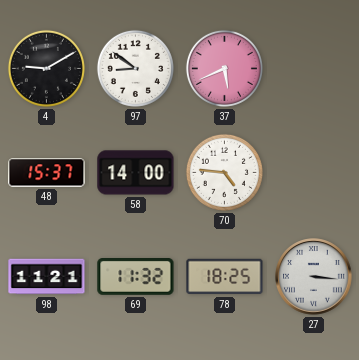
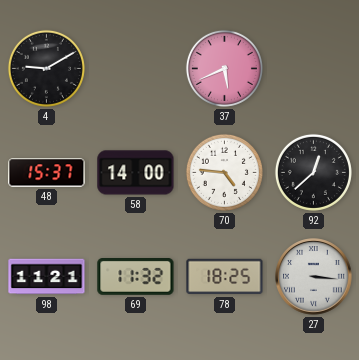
97: 8:51 -> none (135, 68)
92: none -> 12:38 (313, 172)
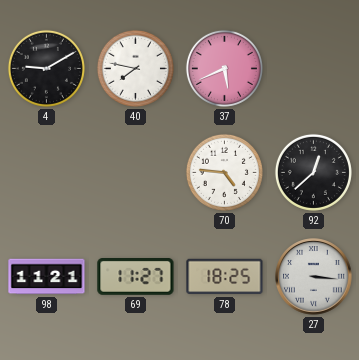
40: none -> 7:47 (135, 68)
48: 15:37 -> none (47, 173)
58: 14:00 -> none (136, 173)
69: 11:32 -> 11:27 (136, 277)
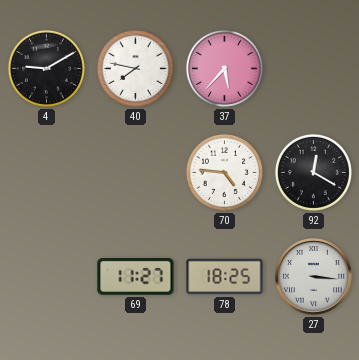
37: 5:41 -> 5:37 (224, 68)
92: 12:38 -> 12:20 (313, 172)
98: 11:21 -> none (47, 277)
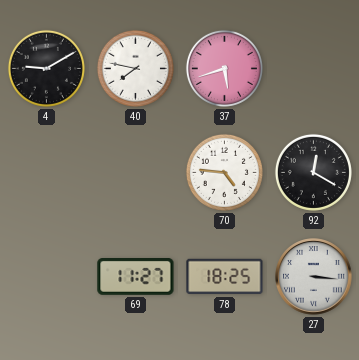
37: 5:37 -> 5:42 (224, 68)
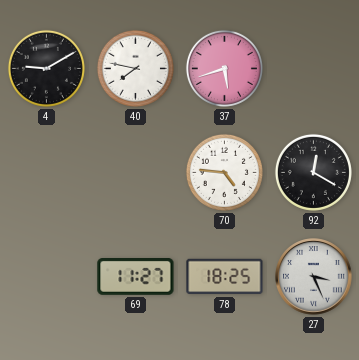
27: 3:16 -> 3:26 (314, 277)
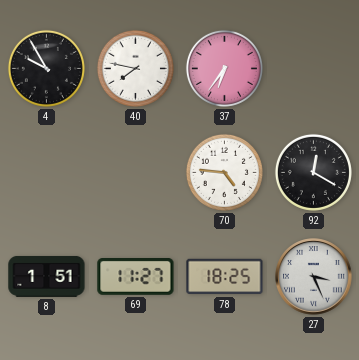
4: 9:10 -> 9:55 (46, 68)
37: 5:42 -> 6:36 (224, 68)
8: none -> 1:51 (47, 276)
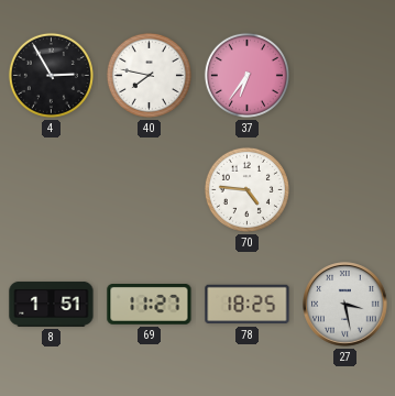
4: 9:55 -> 2:55 (51, 75)
92: 12:20 -> none (313, 172)
27: 3:26 -> 3:28 (345, 305)
